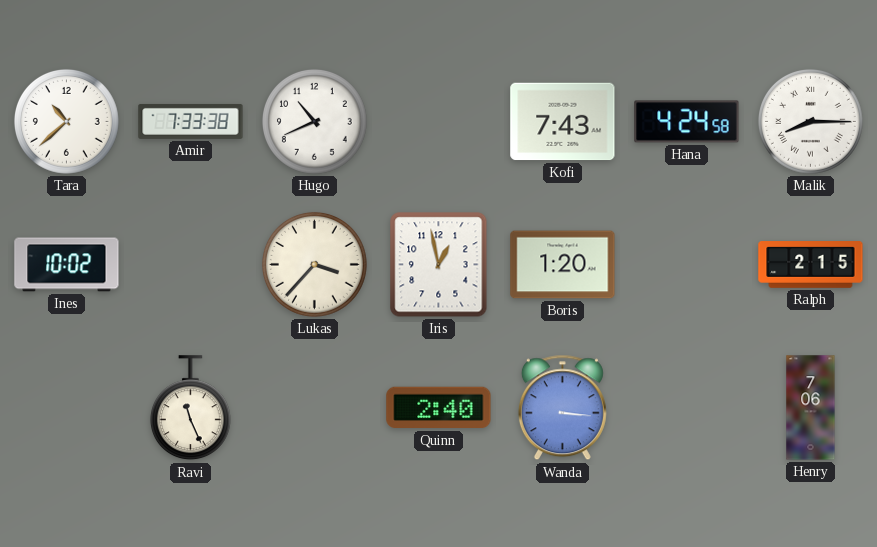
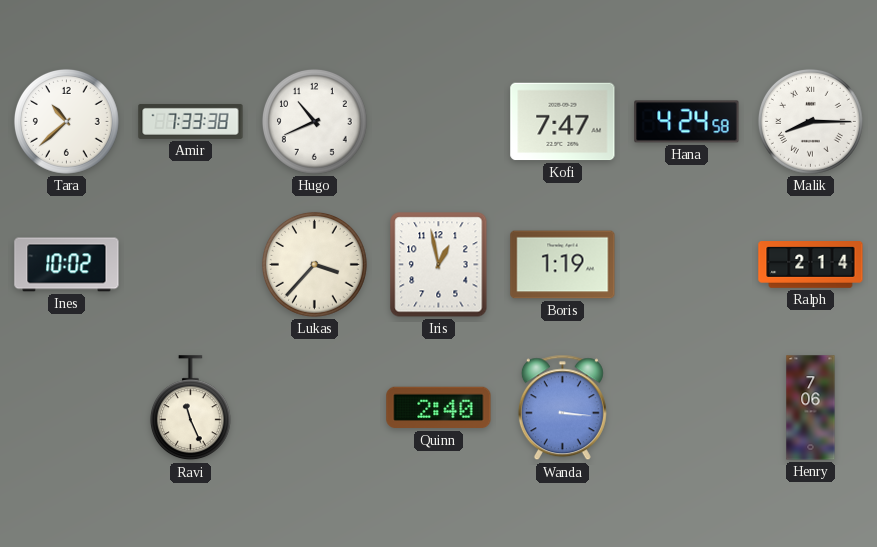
Kofi: 7:43 -> 7:47 (563, 122)
Boris: 1:20 -> 1:19 (563, 265)
Ralph: 2:15 -> 2:14 (811, 265)
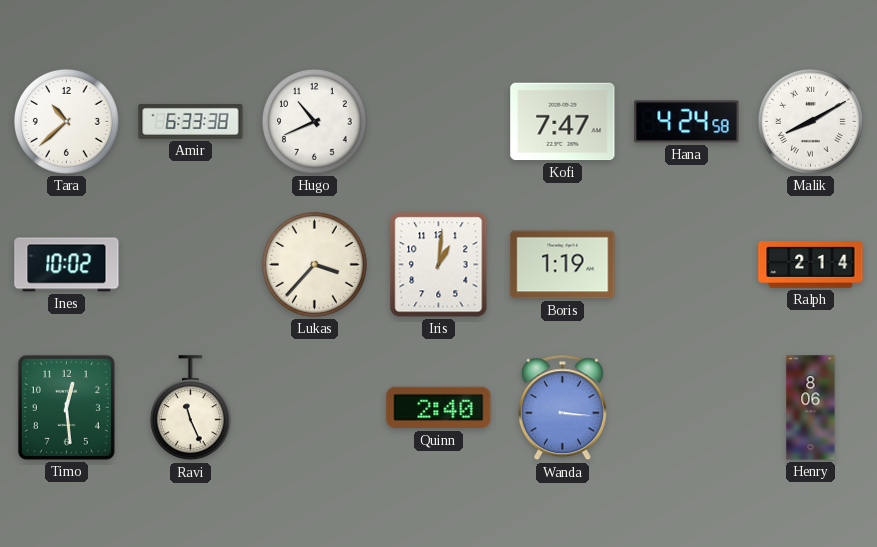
Amir: 7:33 -> 6:33 (191, 121)
Malik: 8:15 -> 8:10 (810, 121)
Iris: 12:58 -> 1:01 (439, 265)
Timo: none -> 12:29 (66, 407)
Henry: 7:06 -> 8:06 (811, 408)
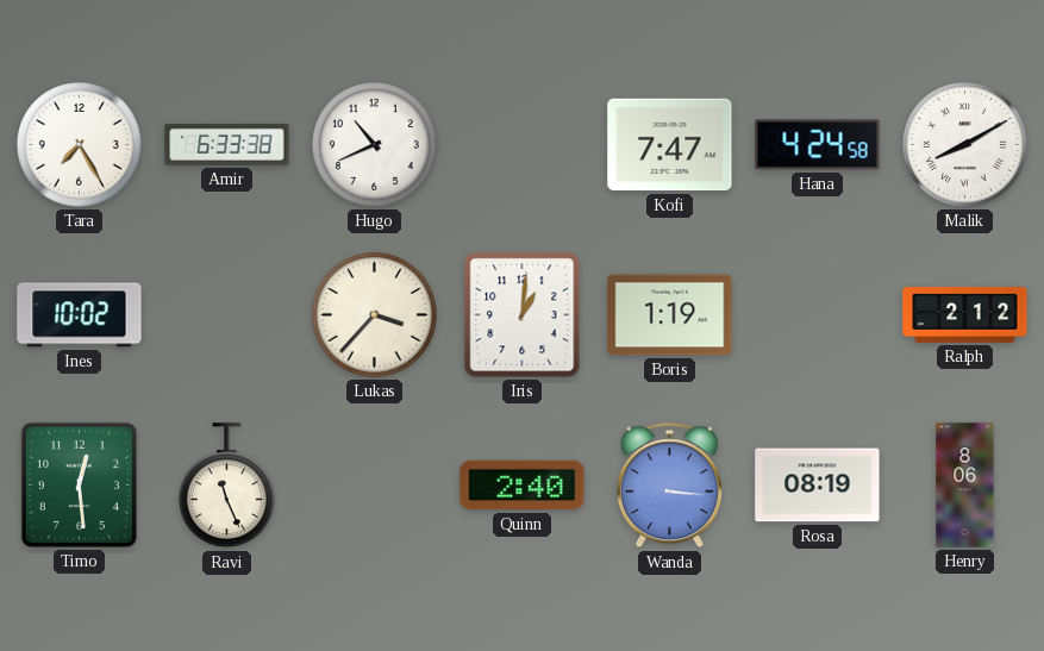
Tara: 10:38 -> 7:25 (79, 144)
Ralph: 2:14 -> 2:12 (965, 315)
Rosa: none -> 08:19 (818, 486)
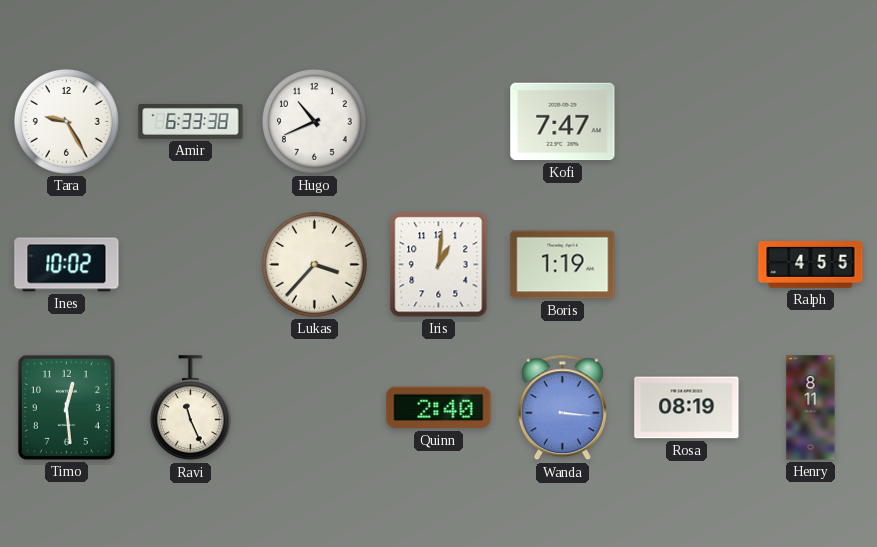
Tara: 7:25 -> 9:25 (66, 121)
Hana: 4:24 -> none (818, 145)
Malik: 8:10 -> none (964, 144)
Ralph: 2:12 -> 4:55 (811, 265)
Henry: 8:06 -> 8:11 (811, 408)
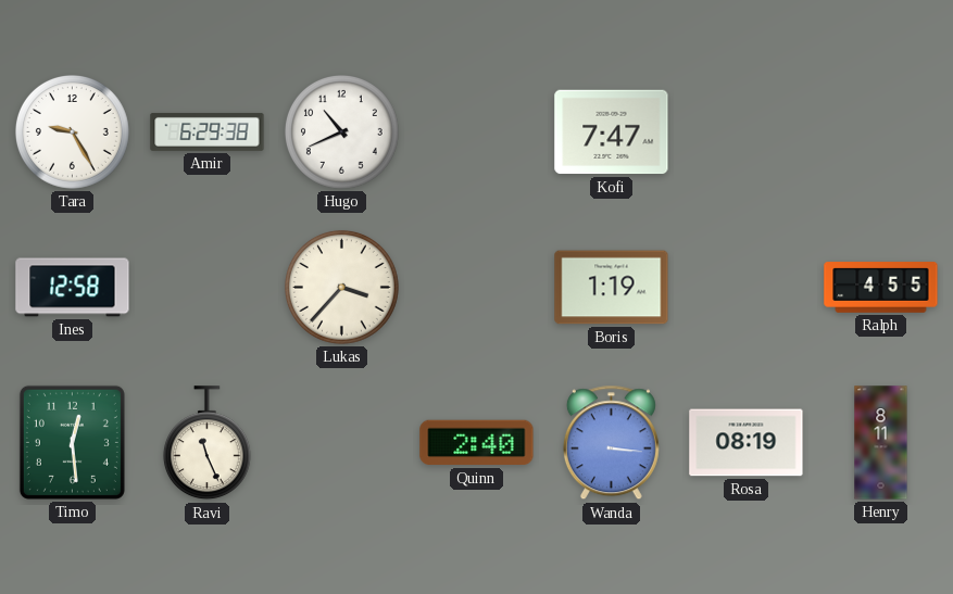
Amir: 6:33 -> 6:29 (208, 131)
Ines: 10:02 -> 12:58 (73, 288)
Iris: 1:01 -> none (439, 265)
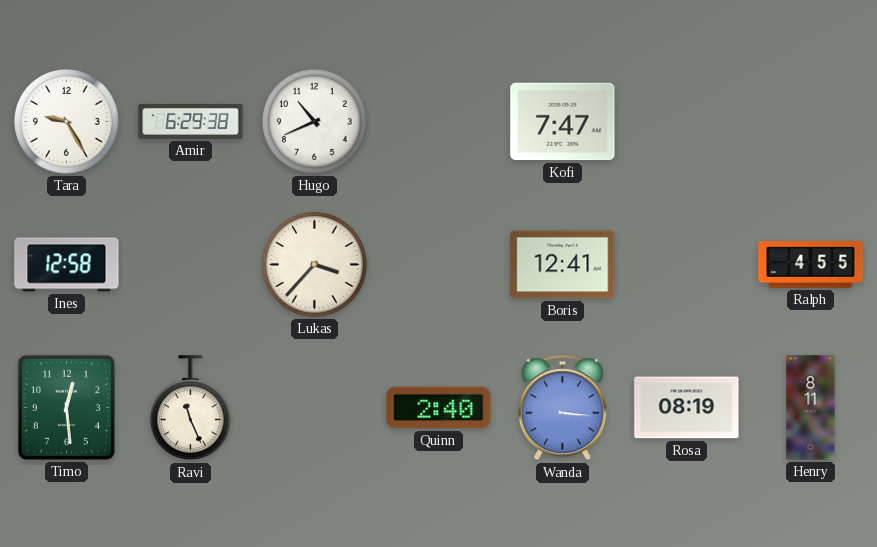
Boris: 1:19 -> 12:41 (563, 265)
